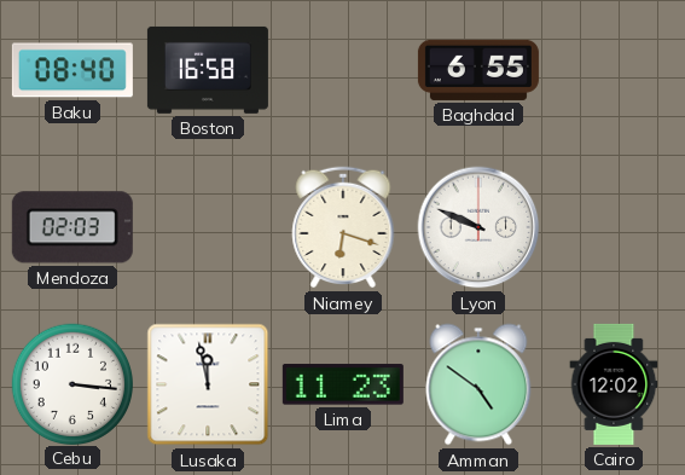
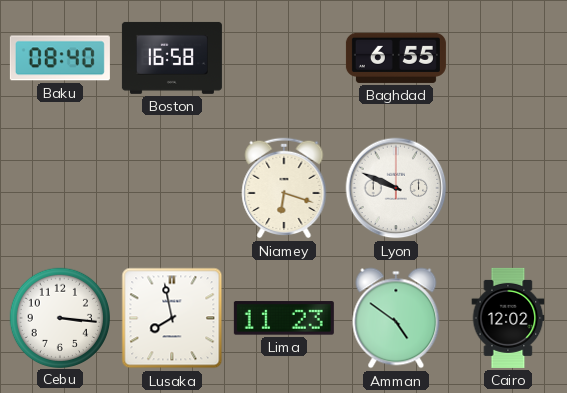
Mendoza: 02:03 -> none (72, 227)
Lusaka: 11:58 -> 7:58 (172, 318)
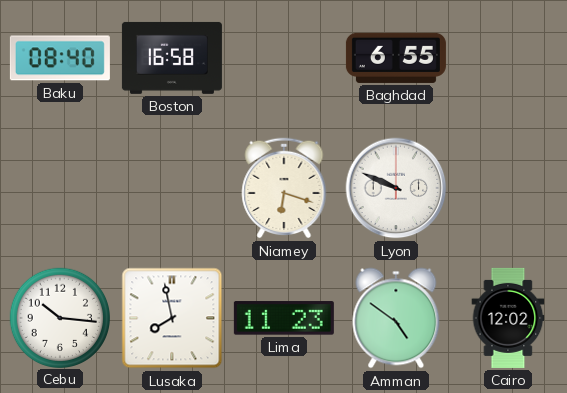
Cebu: 3:16 -> 10:16 (59, 317)
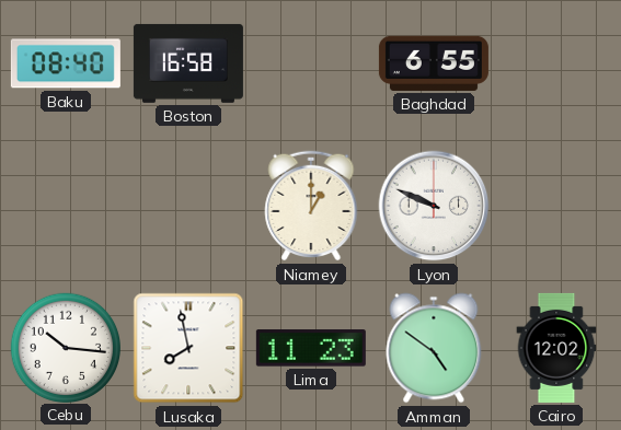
Niamey: 6:18 -> 1:00 (311, 206)
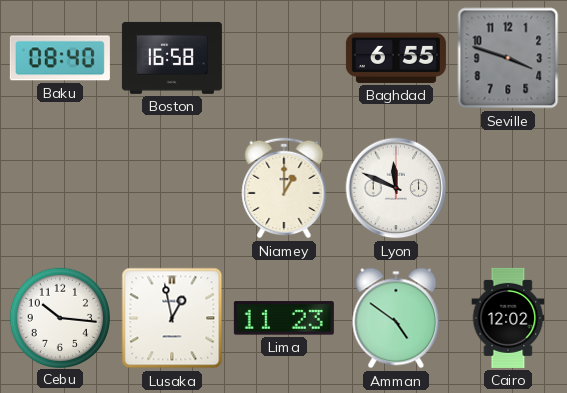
Seville: none -> 3:48 (508, 58)
Lyon: 9:49 -> 11:49 (396, 188)
Lusaka: 7:58 -> 12:58 (172, 318)
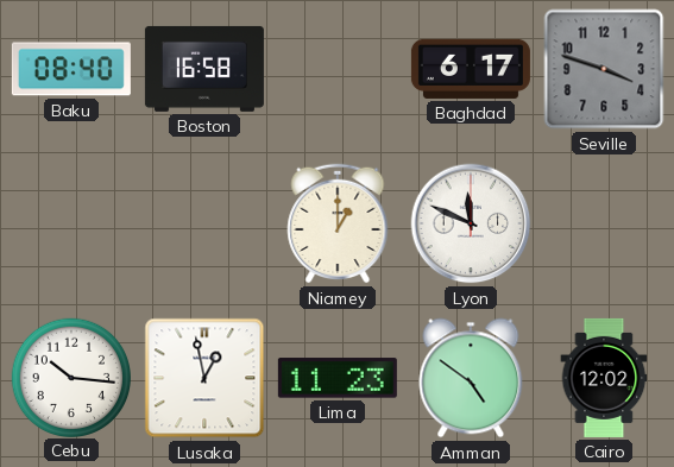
Baghdad: 6:55 -> 6:17 (471, 69)
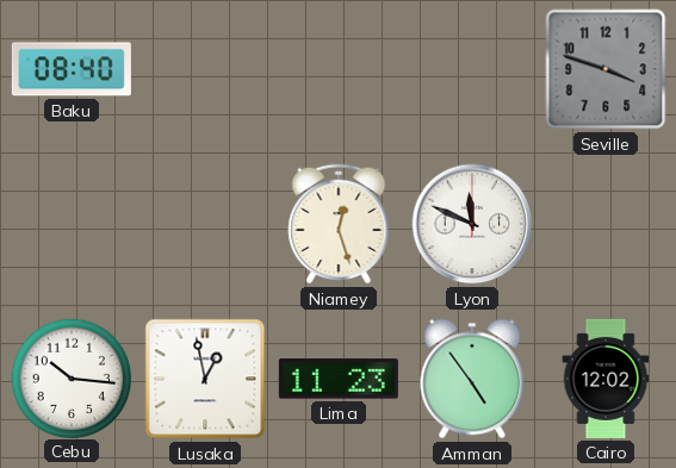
Boston: 16:58 -> none (204, 69)
Baghdad: 6:17 -> none (471, 69)
Niamey: 1:00 -> 12:27 (339, 224)
Amman: 4:51 -> 4:54 (472, 379)
